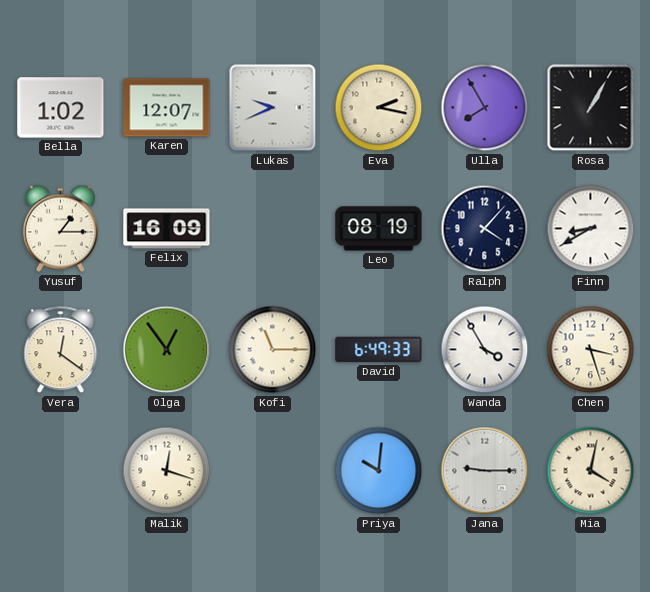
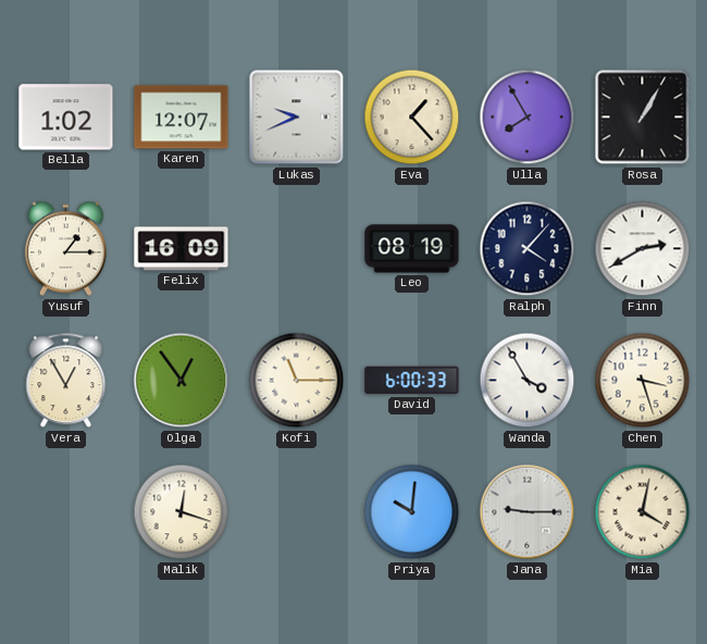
Eva: 2:17 -> 1:23 (412, 117)
Finn: 8:40 -> 2:40 (643, 249)
Vera: 12:21 -> 12:55 (66, 381)
David: 6:49 -> 6:00 (412, 381)
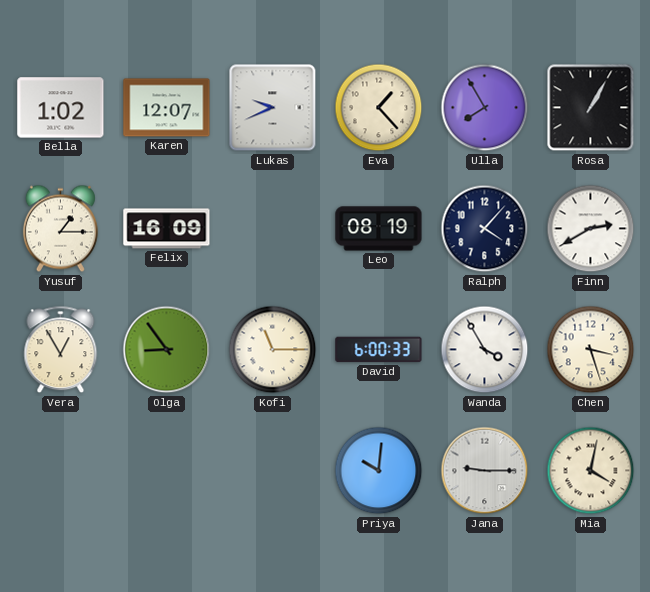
Olga: 12:54 -> 8:54 (167, 350)
Malik: 12:18 -> none (182, 512)
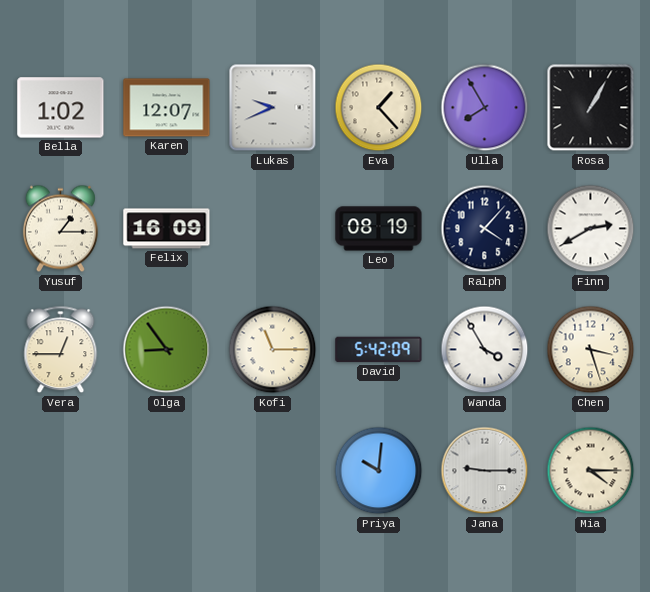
Vera: 12:55 -> 12:45 (61, 350)
David: 6:00 -> 5:42 (379, 350)
Mia: 4:02 -> 4:15 (591, 471)
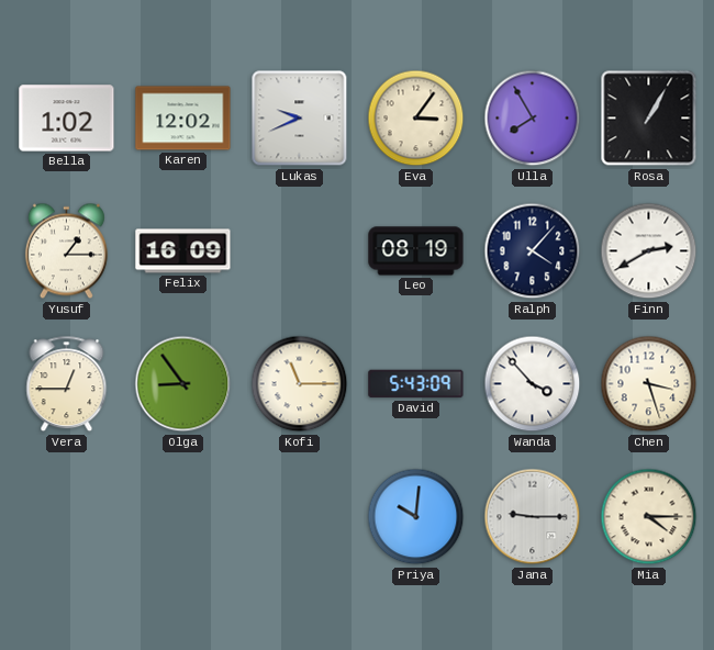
Karen: 12:07 -> 12:02 (183, 119)
Eva: 1:23 -> 3:06 (416, 119)
David: 5:42 -> 5:43 (416, 384)
Wanda: 3:55 -> 3:53 (533, 384)
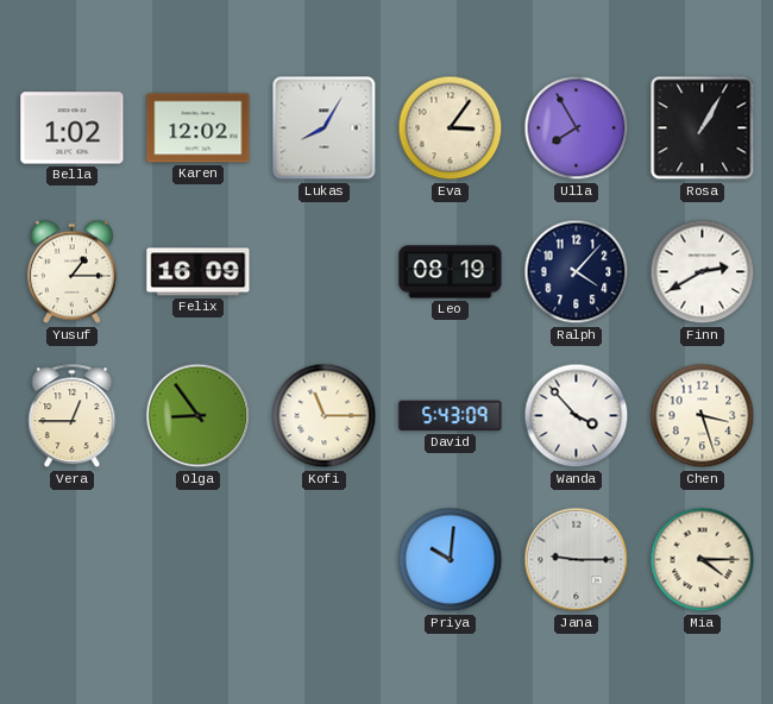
Lukas: 9:41 -> 8:05 (325, 128)
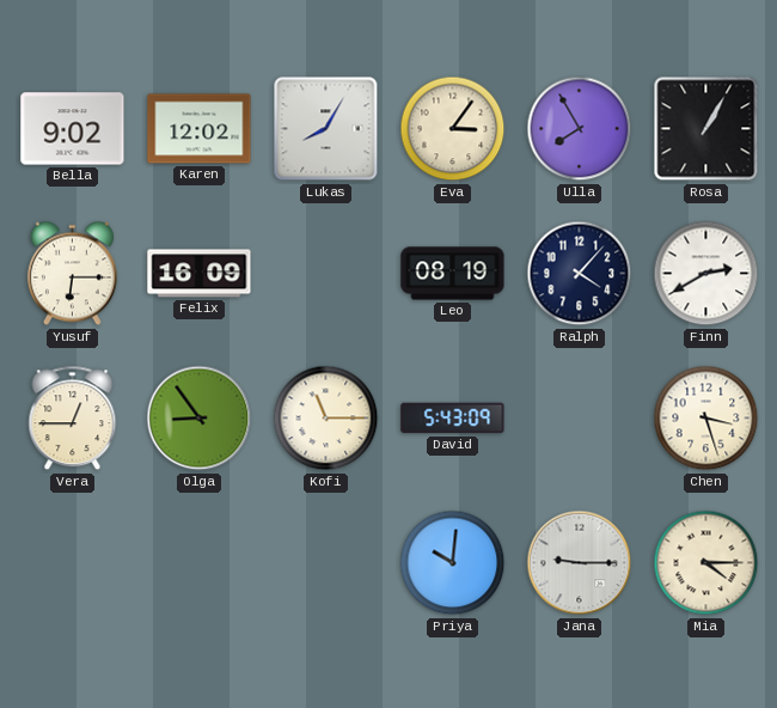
Bella: 1:02 -> 9:02 (73, 129)
Yusuf: 1:15 -> 6:15 (72, 274)
Wanda: 3:53 -> none (577, 416)
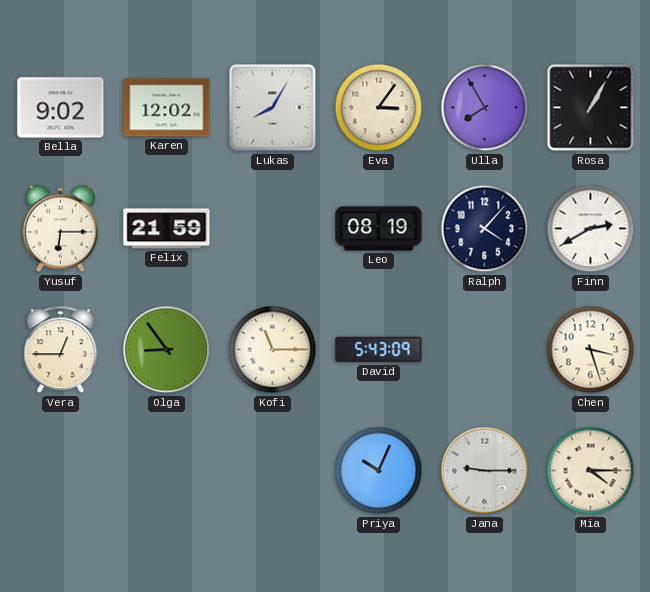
Felix: 16:09 -> 21:59 (167, 229)
Priya: 10:01 -> 10:04 (379, 471)
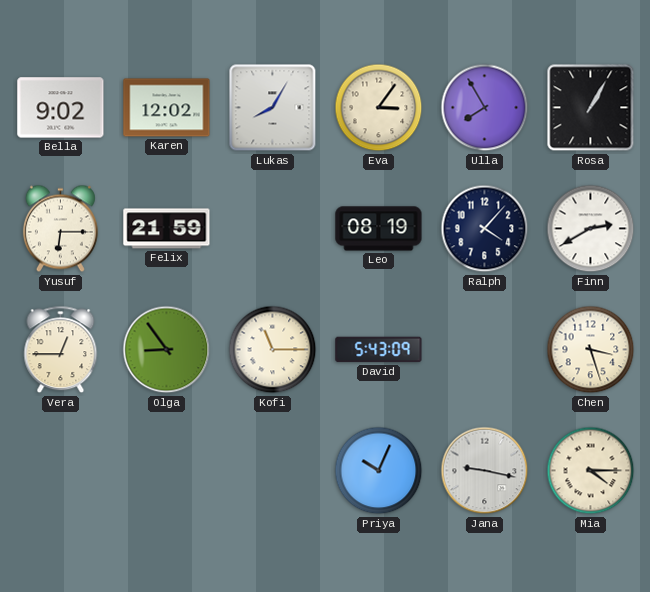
Jana: 9:15 -> 9:17 (485, 471)
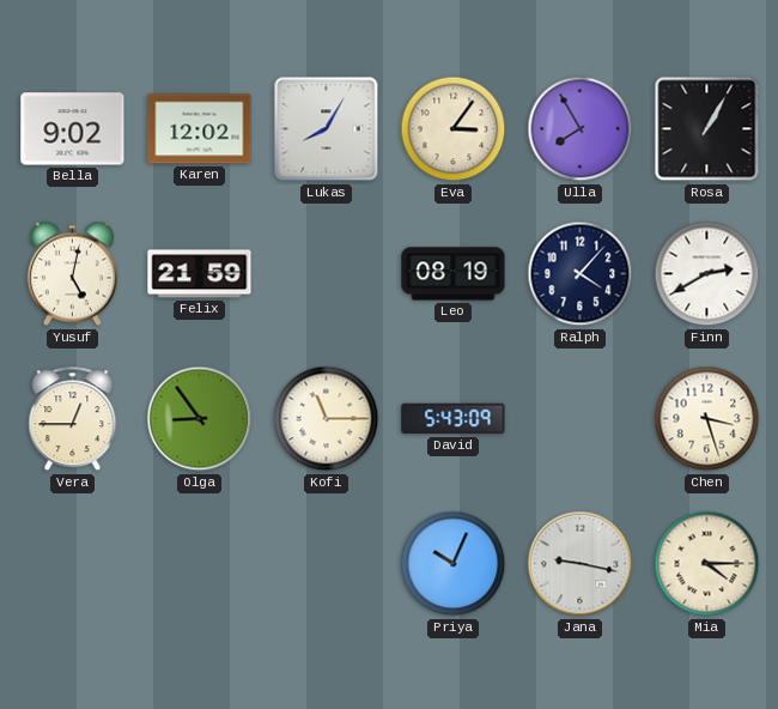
Yusuf: 6:15 -> 5:02 (72, 274)
